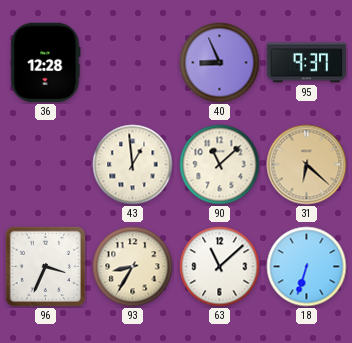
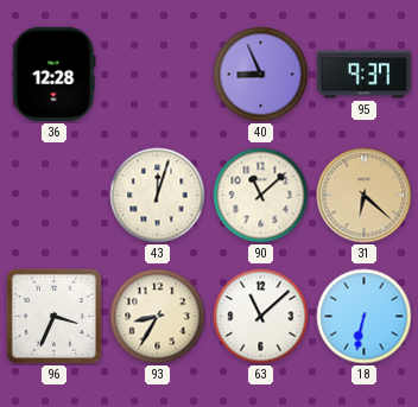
43: 12:59 -> 12:03 (158, 196)
18: 6:33 -> 6:32 (365, 317)
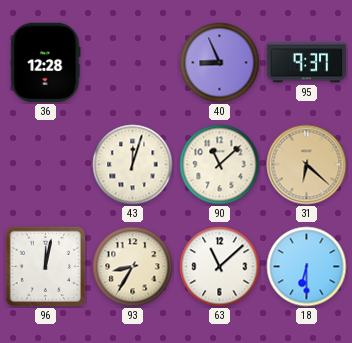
96: 3:34 -> 12:02 (45, 266)
18: 6:32 -> 6:30 (307, 267)
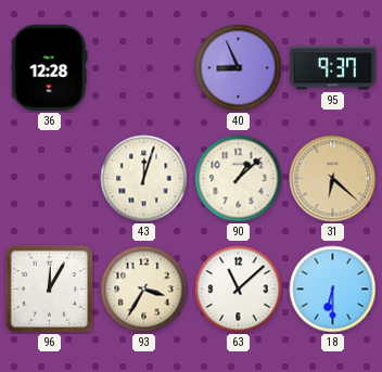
90: 11:08 -> 1:08 (239, 179)
96: 12:02 -> 12:05 (49, 288)
93: 8:35 -> 3:35 (144, 290)
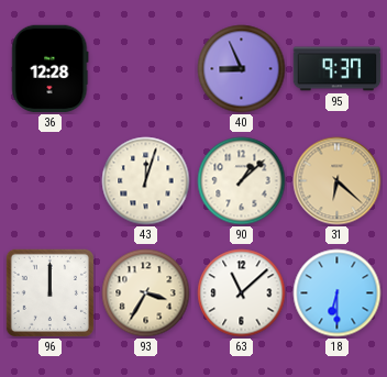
96: 12:05 -> 12:00 (49, 292)
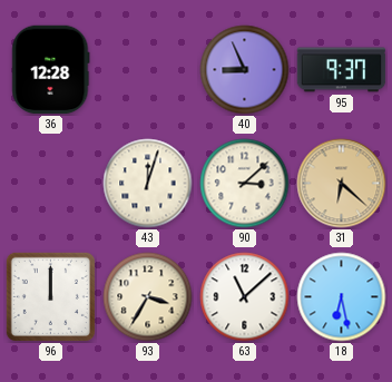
90: 1:08 -> 3:08 (245, 184)
18: 6:30 -> 6:28 (342, 297)
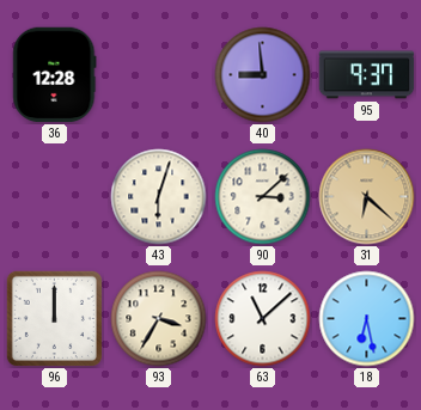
40: 8:56 -> 8:59 (263, 75)
43: 12:03 -> 6:03 (159, 197)
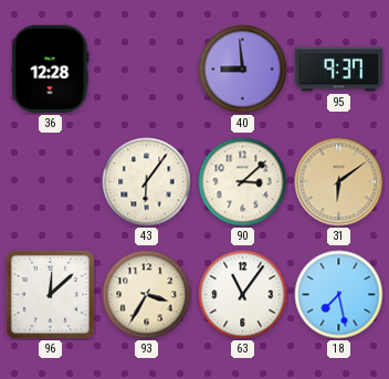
43: 6:03 -> 6:06 (147, 182)
31: 6:22 -> 6:09 (339, 182)
96: 12:00 -> 12:08 (50, 294)
63: 11:08 -> 11:06 (243, 295)
18: 6:28 -> 7:28 (339, 295)
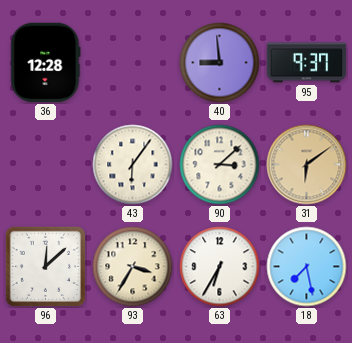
63: 11:06 -> 6:35 (220, 267)
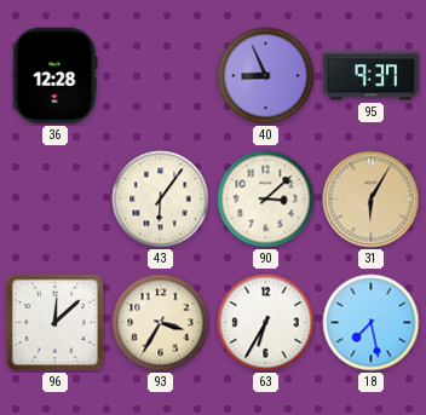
40: 8:59 -> 8:56 (266, 76)
31: 6:09 -> 6:05 (372, 200)
